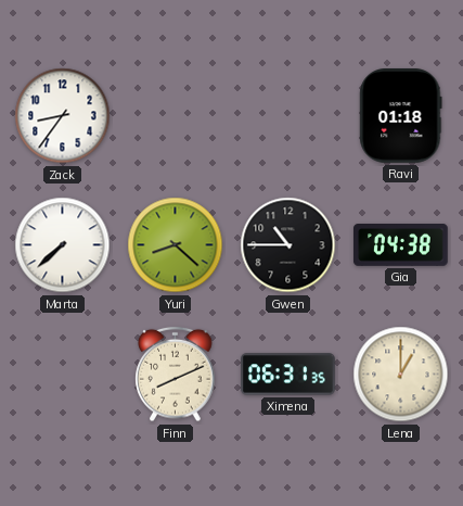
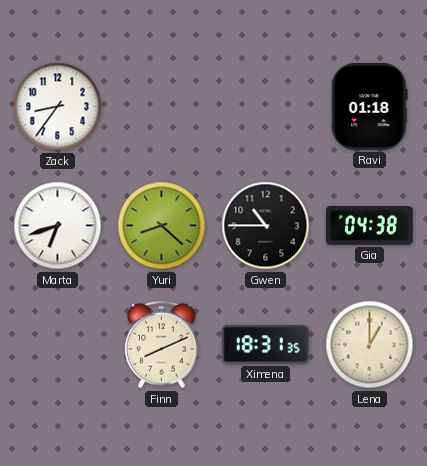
Marta: 7:38 -> 6:42 (58, 226)
Ximena: 06:31 -> 18:31 (266, 345)
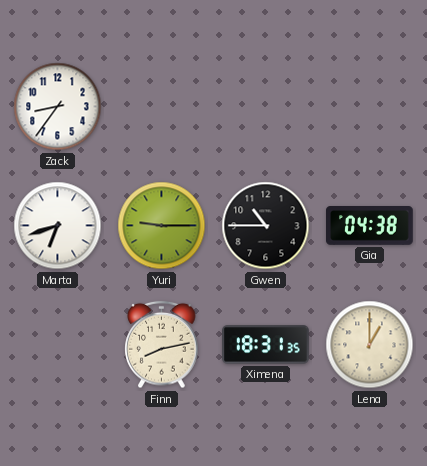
Ravi: 01:18 -> none (370, 107)
Yuri: 8:22 -> 9:15 (162, 226)
Finn: 8:11 -> 8:13 (162, 345)
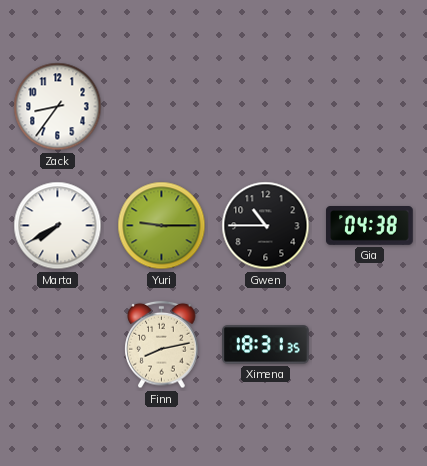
Marta: 6:42 -> 7:40 (58, 226)
Lena: 1:00 -> none (370, 345)
